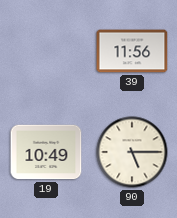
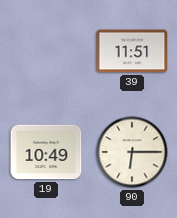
39: 11:56 -> 11:51 (132, 51)
90: 5:15 -> 6:15 (132, 152)
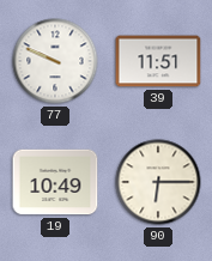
77: none -> 9:49 (55, 61)
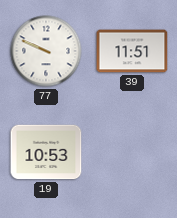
19: 10:49 -> 10:53 (46, 152)
90: 6:15 -> none (158, 182)
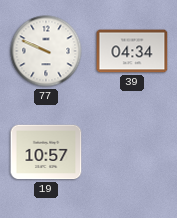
39: 11:51 -> 04:34 (132, 51)
19: 10:53 -> 10:57 (46, 152)
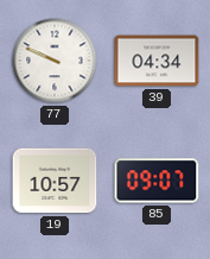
85: none -> 09:07 (157, 181)
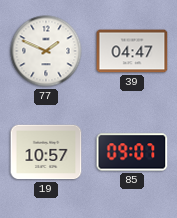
77: 9:49 -> 1:49 (46, 51)
39: 04:34 -> 04:47 (132, 51)
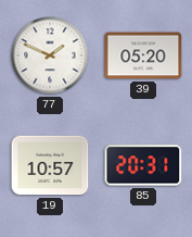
39: 04:47 -> 05:20 (143, 55)
85: 09:07 -> 20:31 (143, 165)
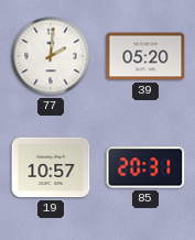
77: 1:49 -> 2:01 (51, 56)
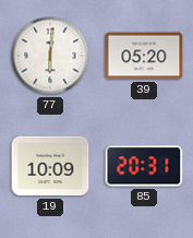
77: 2:01 -> 6:01 (50, 56)
19: 10:57 -> 10:09 (50, 166)
